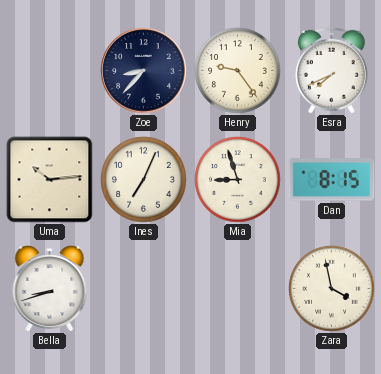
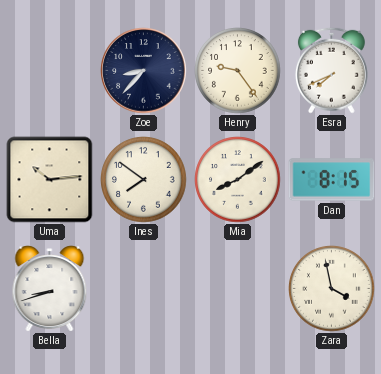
Ines: 7:04 -> 7:51 (144, 180)
Mia: 8:57 -> 8:09 (238, 180)
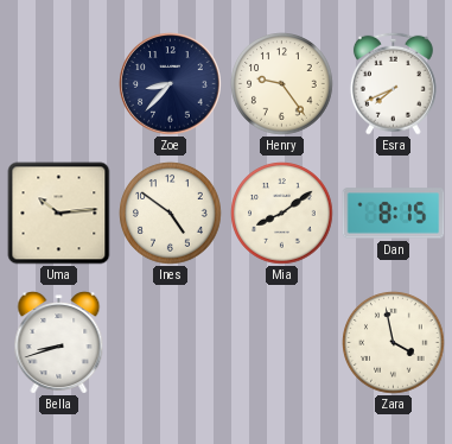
Ines: 7:51 -> 4:51 (171, 214)
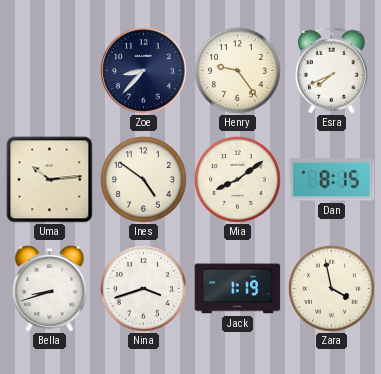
Nina: none -> 3:42 (144, 289)
Jack: none -> 1:19 (238, 289)
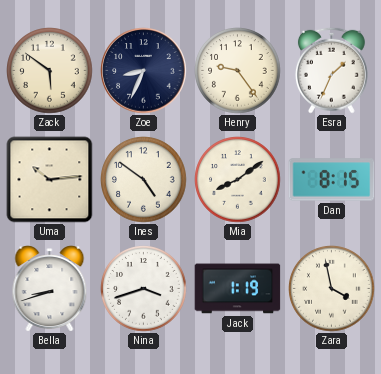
Zack: none -> 5:51 (50, 71)
Zoe: 8:37 -> 8:34 (144, 71)
Esra: 7:41 -> 1:34 (331, 70)
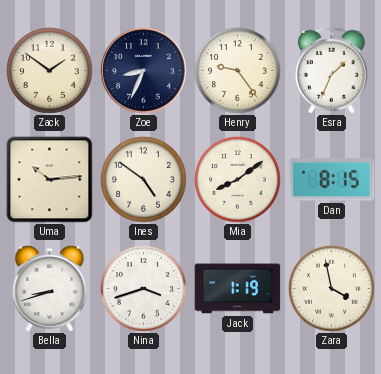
Zack: 5:51 -> 1:51 (50, 71)
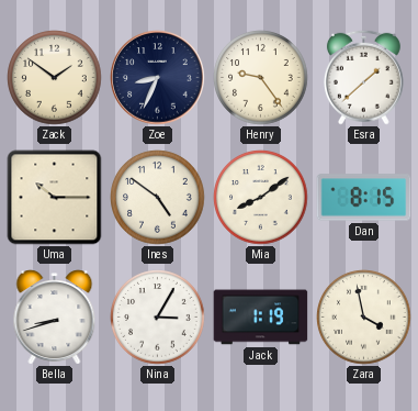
Esra: 1:34 -> 1:38 (363, 77)
Uma: 10:14 -> 10:15 (55, 198)
Nina: 3:42 -> 3:05 (158, 318)
